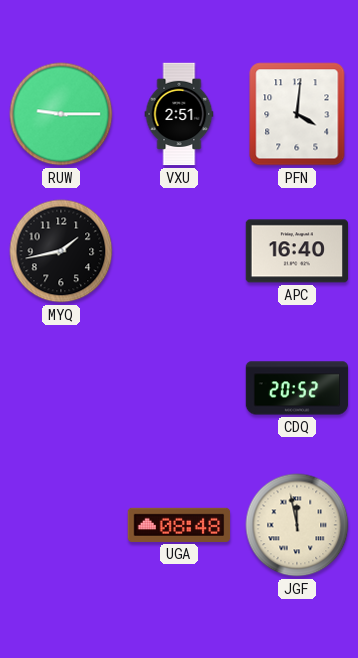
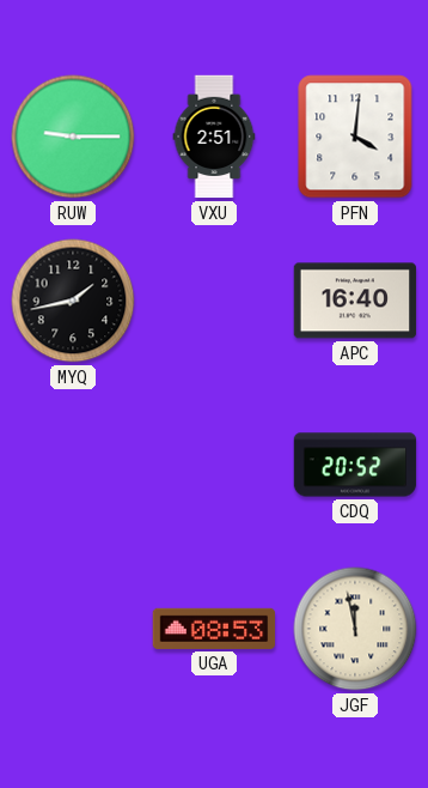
UGA: 08:48 -> 08:53 (214, 629)
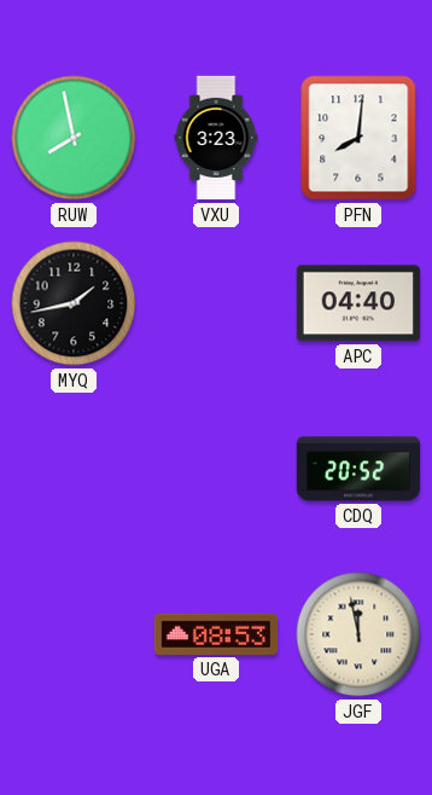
RUW: 9:15 -> 7:58 (74, 138)
VXU: 2:51 -> 3:23 (216, 138)
PFN: 4:01 -> 8:01 (358, 138)
APC: 16:40 -> 04:40 (358, 303)
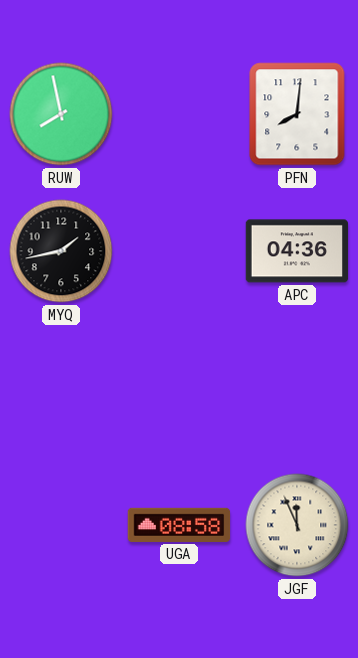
VXU: 3:23 -> none (216, 138)
APC: 04:40 -> 04:36 (297, 251)
CDQ: 20:52 -> none (358, 469)
UGA: 08:53 -> 08:58 (179, 525)
JGF: 11:58 -> 11:56 (297, 525)
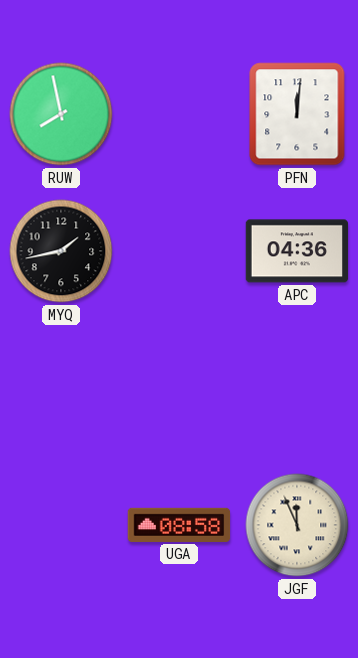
PFN: 8:01 -> 12:01 (297, 114)
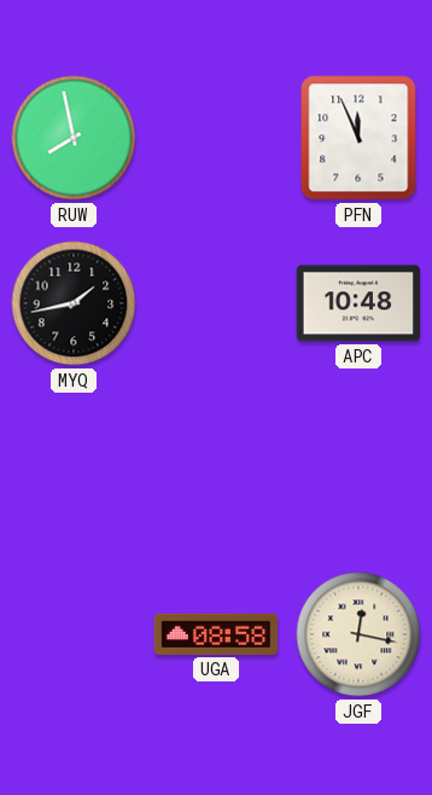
PFN: 12:01 -> 11:56 (358, 138)
APC: 04:36 -> 10:48 (358, 303)
JGF: 11:56 -> 12:17 (358, 634)
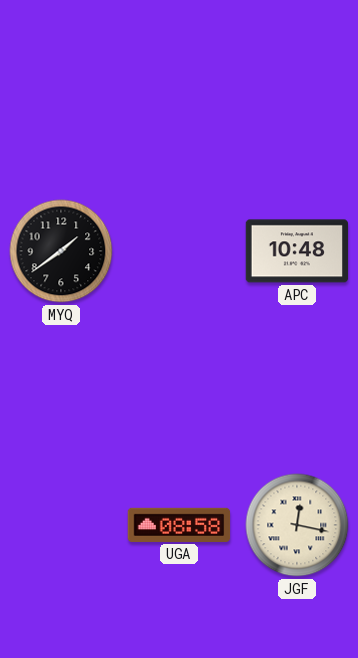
RUW: 7:58 -> none (74, 138)
PFN: 11:56 -> none (358, 138)
MYQ: 1:43 -> 1:39 (61, 251)
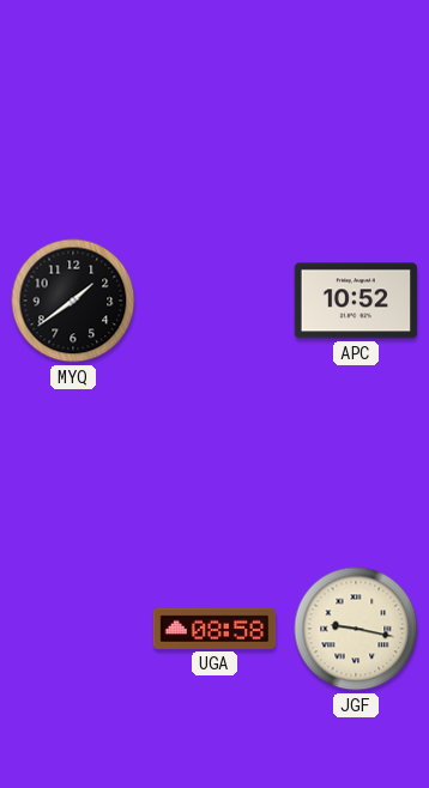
APC: 10:48 -> 10:52 (356, 301)
JGF: 12:17 -> 9:17 (356, 629)
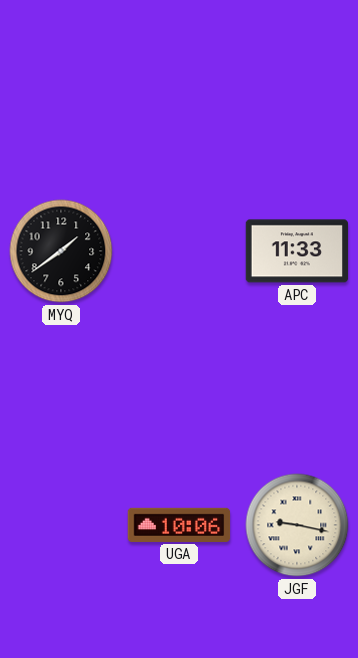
APC: 10:52 -> 11:33 (297, 251)
UGA: 08:58 -> 10:06 (179, 525)
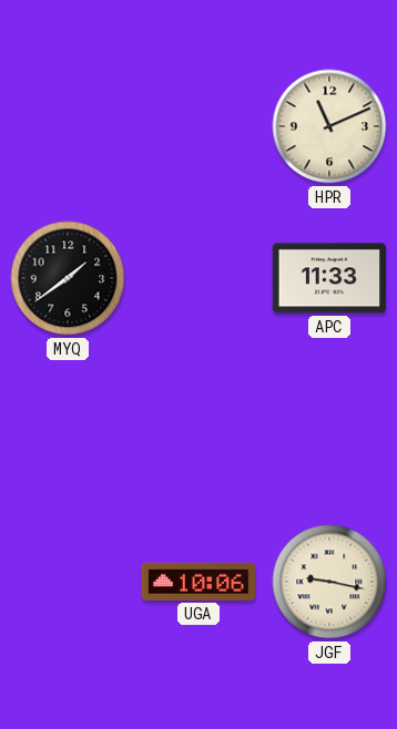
HPR: none -> 11:11 (329, 126)
